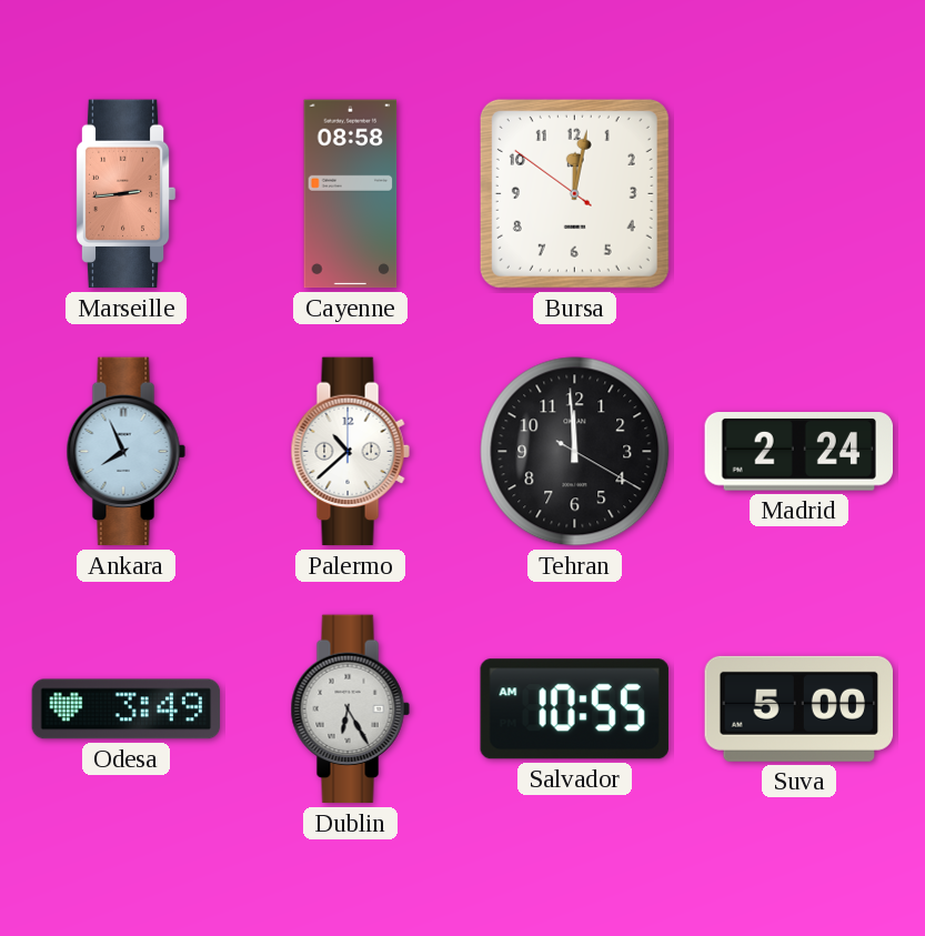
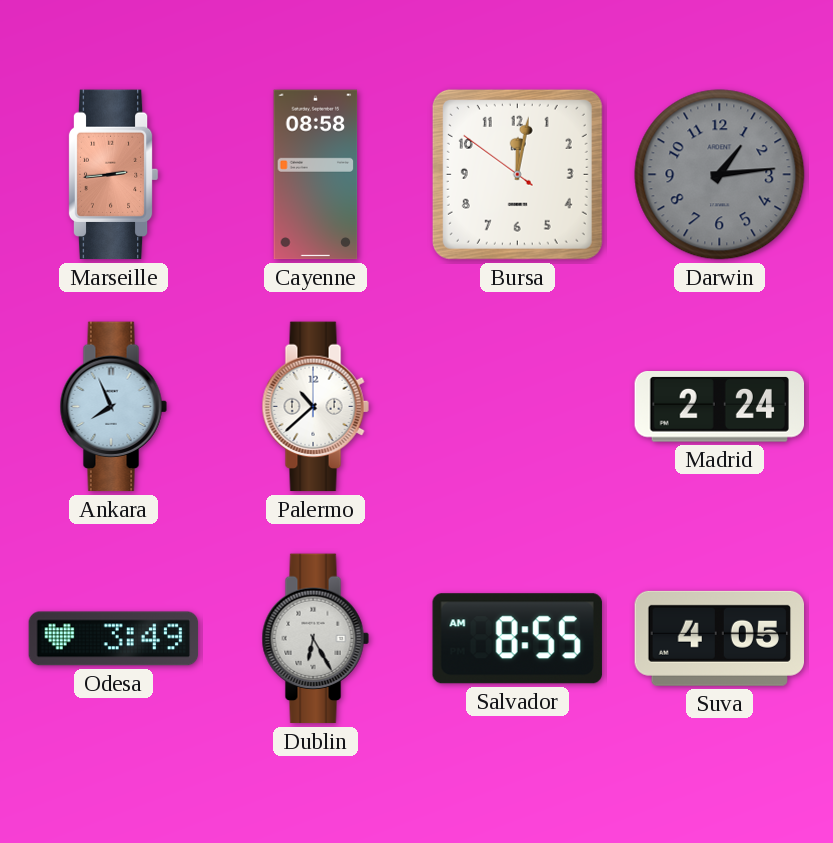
Darwin: none -> 1:14 (720, 175)
Tehran: 11:59 -> none (575, 452)
Salvador: 10:55 -> 8:55 (517, 639)
Suva: 5:00 -> 4:05 (719, 638)
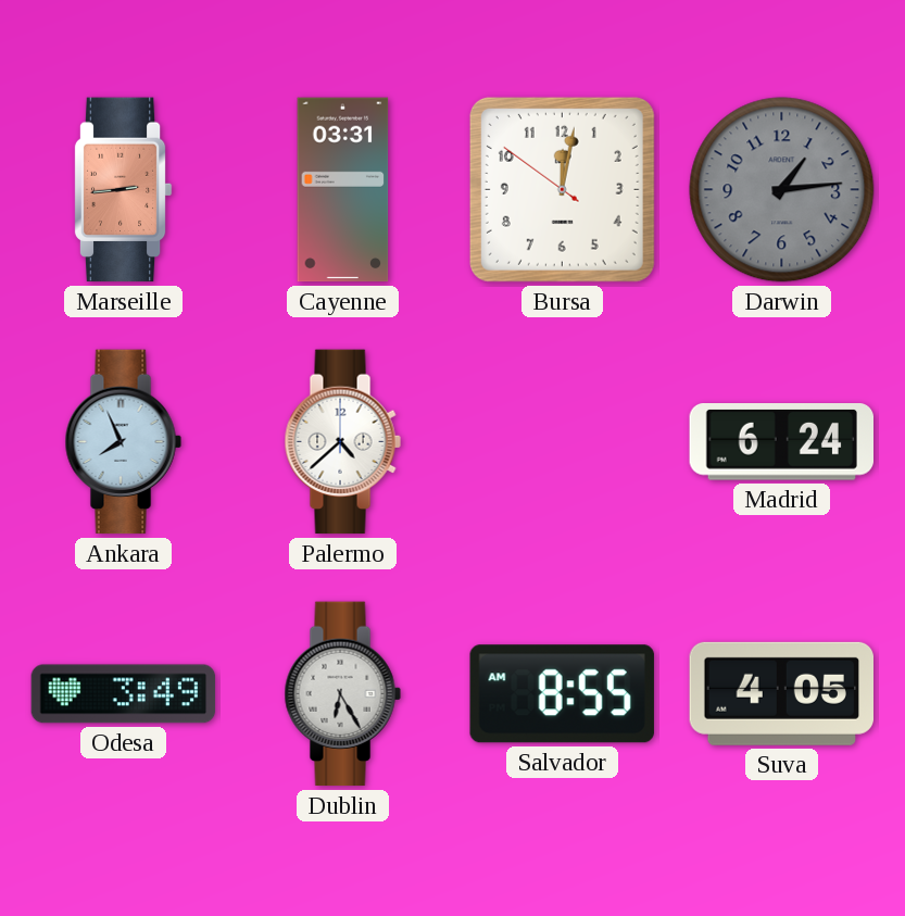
Cayenne: 08:58 -> 03:31 (343, 190)
Palermo: 10:38 -> 4:38 (342, 442)
Madrid: 2:24 -> 6:24 (781, 442)
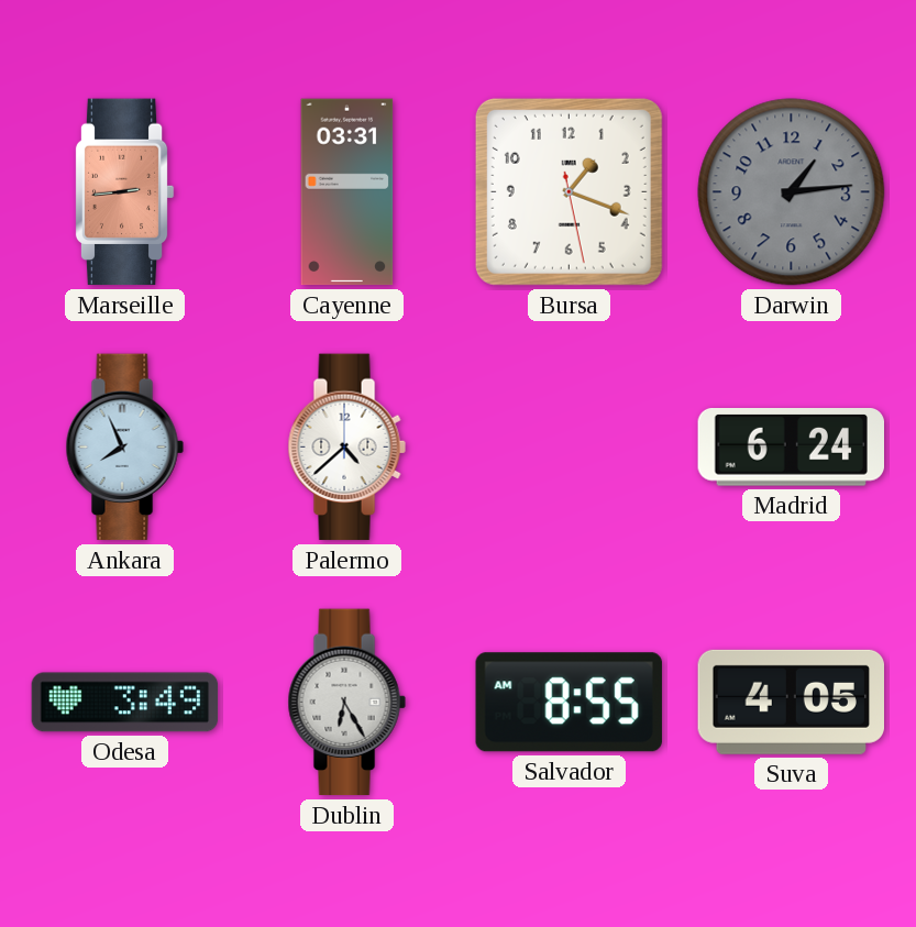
Bursa: 12:01 -> 1:18 (569, 191)
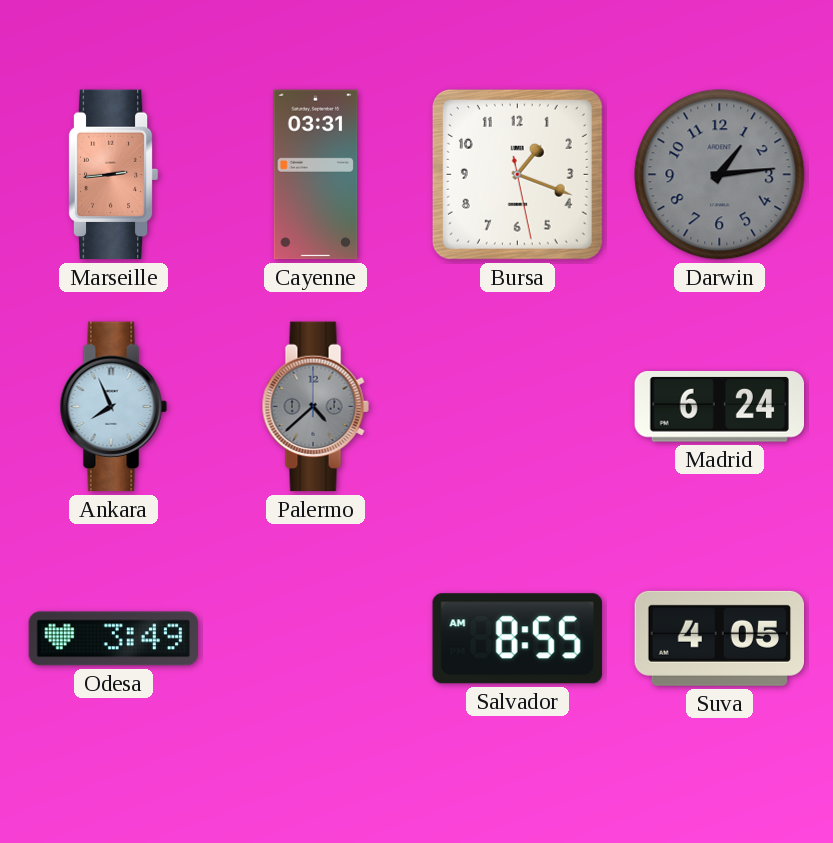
Palermo dial: white -> grey (315, 407)
Dublin: 6:25 -> none (346, 703)
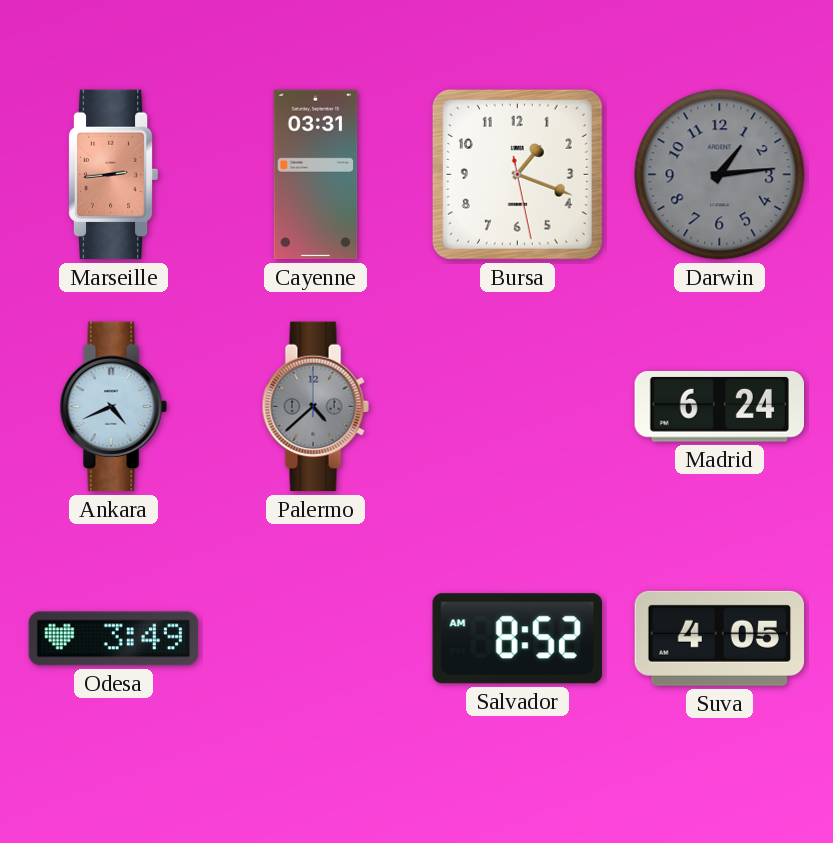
Ankara: 7:56 -> 4:41 (113, 407)
Salvador: 8:55 -> 8:52 (517, 639)
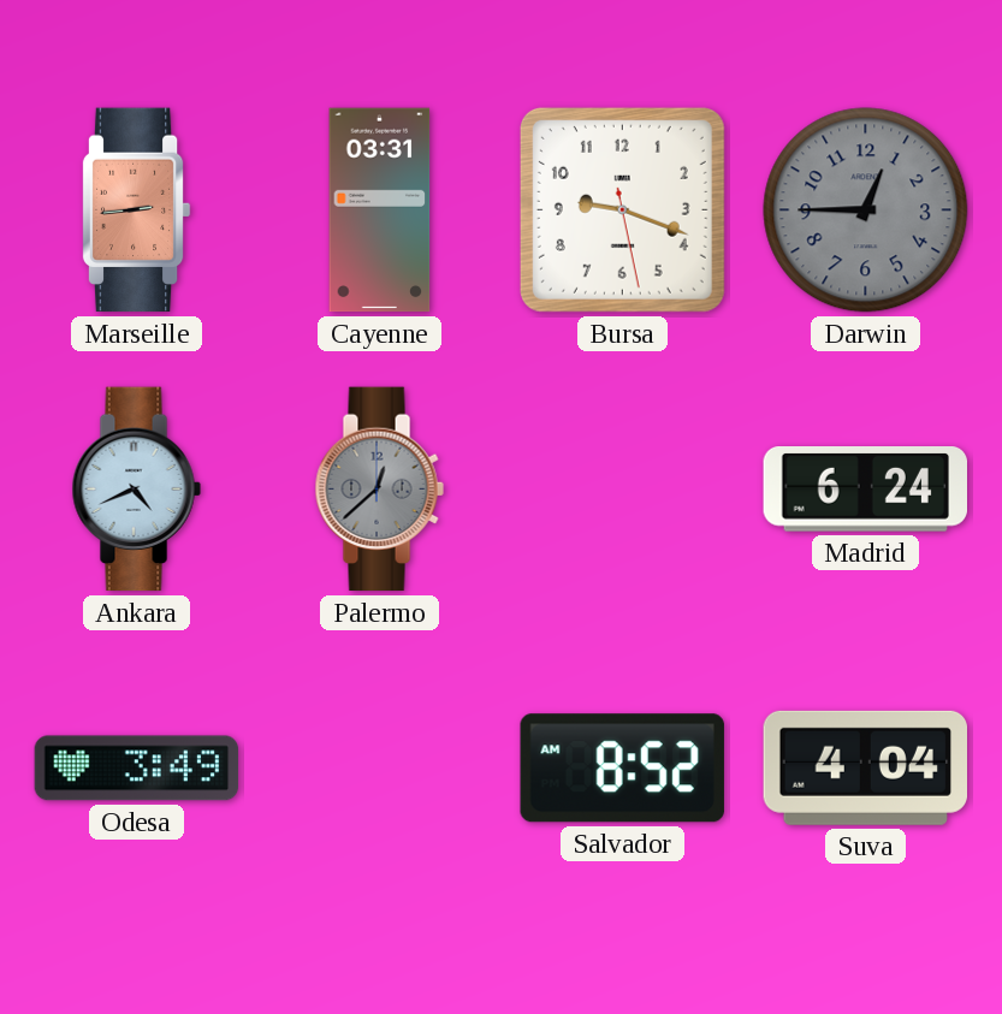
Bursa: 1:18 -> 9:18 (622, 209)
Darwin: 1:14 -> 12:45 (866, 210)
Palermo: 4:38 -> 12:38 (379, 490)
Suva: 4:05 -> 4:04 (865, 767)
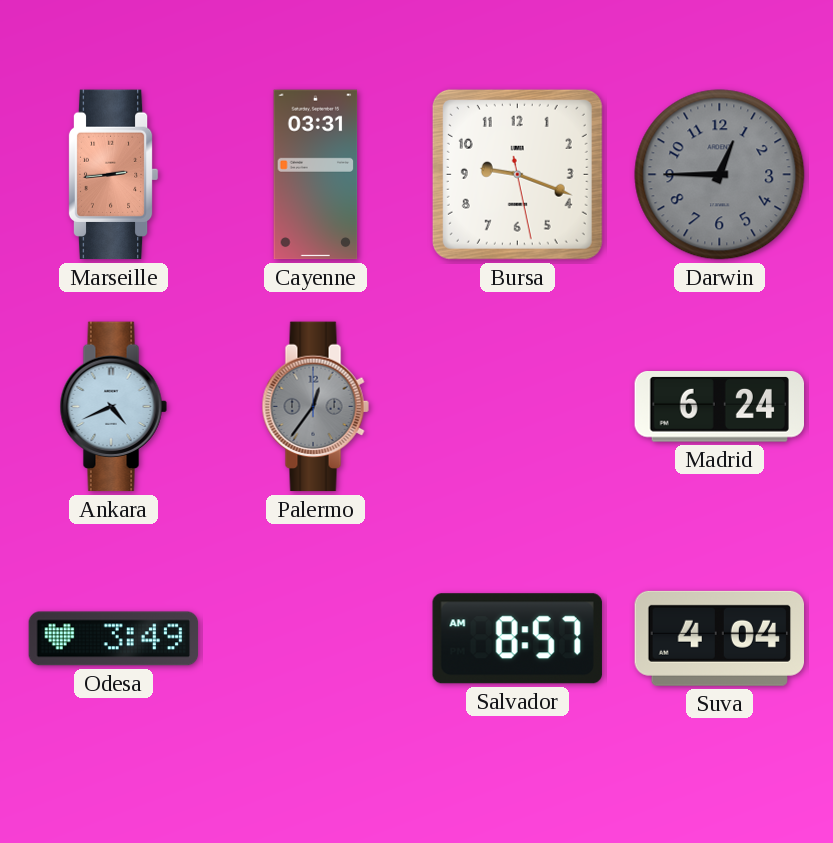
Palermo: 12:38 -> 12:36 (315, 407)
Salvador: 8:52 -> 8:57 (517, 639)
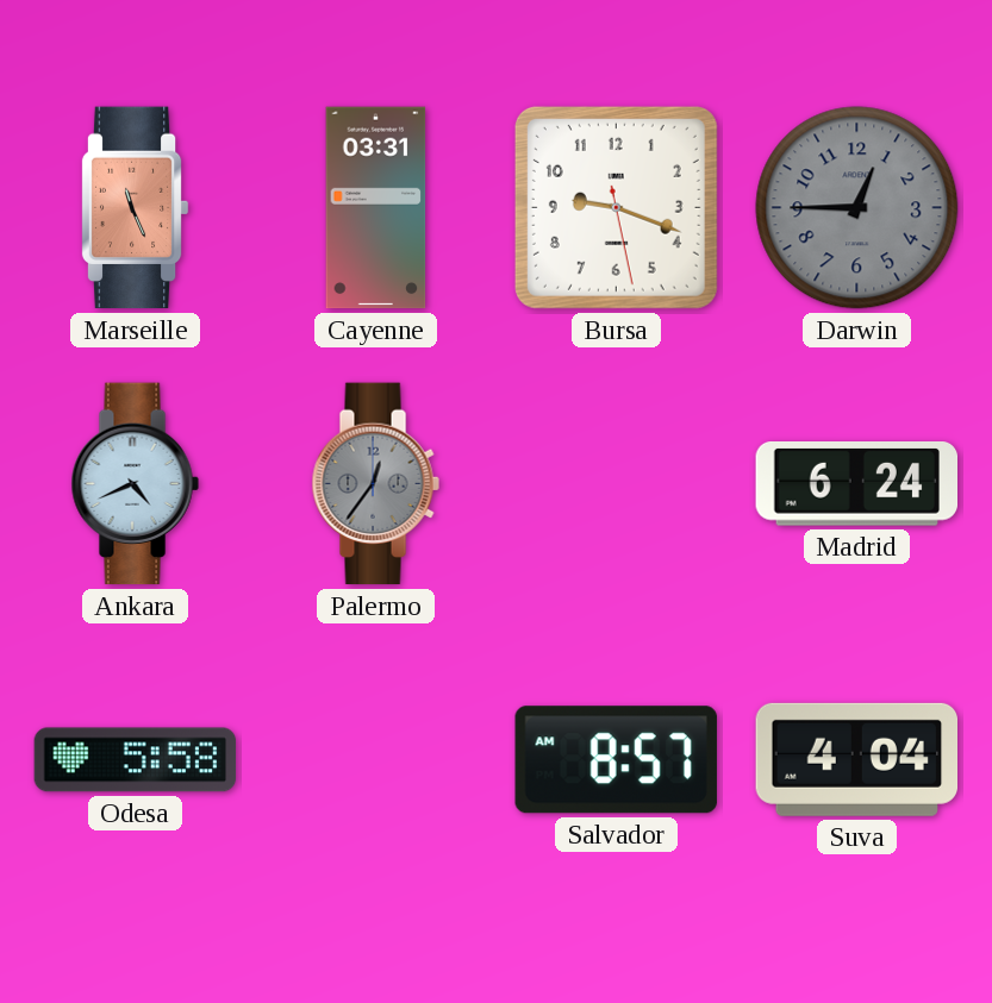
Marseille: 2:44 -> 11:26 (135, 208)
Odesa: 3:49 -> 5:58 (136, 760)
